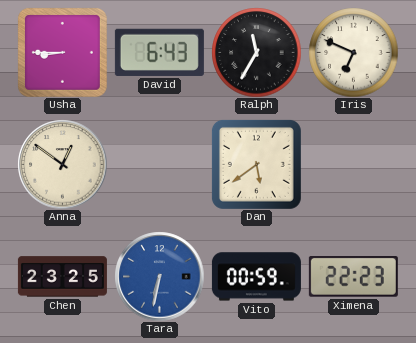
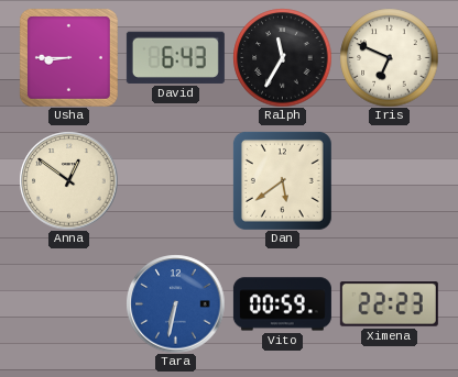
Chen: 23:25 -> none (62, 277)
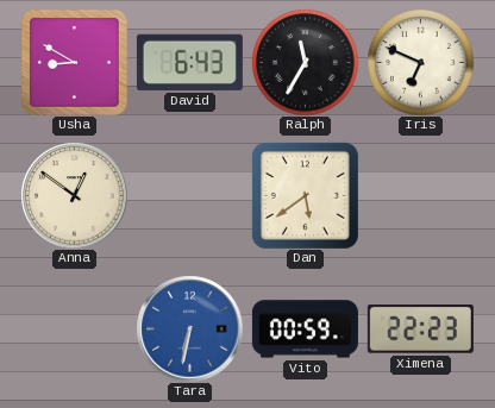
Usha: 8:45 -> 8:50 (74, 62)
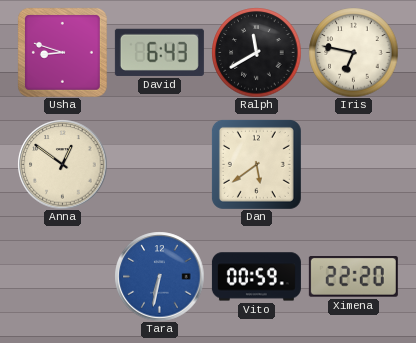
Usha: 8:50 -> 8:48 (62, 52)
Ralph: 11:35 -> 11:40 (256, 52)
Iris: 6:49 -> 6:47 (353, 52)
Ximena: 22:23 -> 22:20 (353, 277)
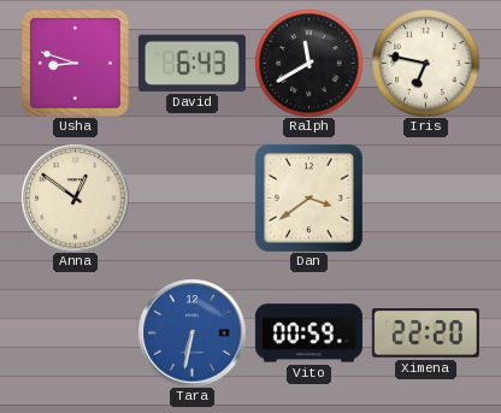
Dan: 5:39 -> 3:39 (308, 197)
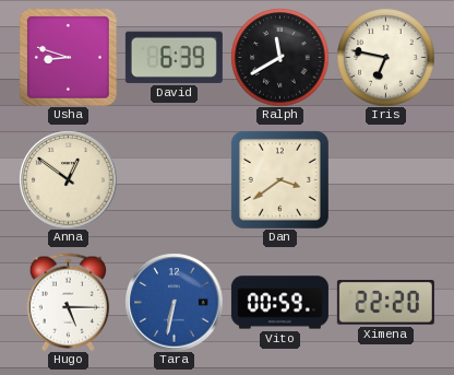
David: 6:43 -> 6:39 (174, 57)
Hugo: none -> 5:15 (68, 302)
